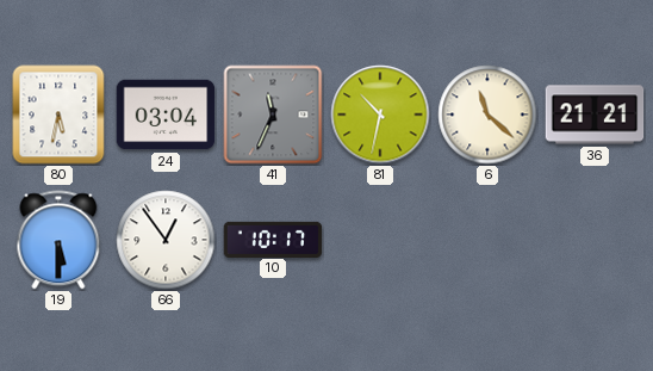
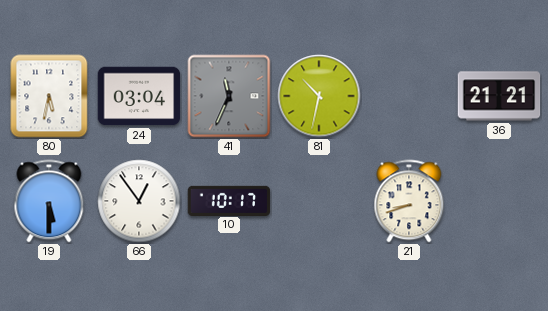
6: 11:22 -> none (487, 115)
21: none -> 8:42 (409, 201)
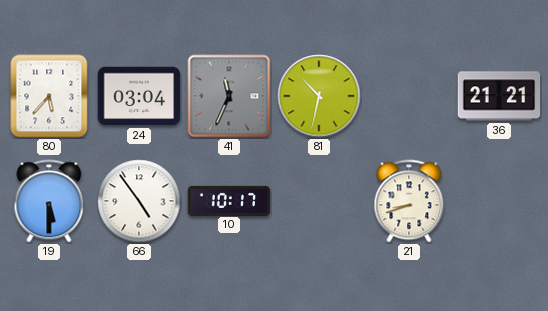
80: 5:32 -> 5:37 (49, 96)
66: 12:54 -> 4:54 (139, 201)
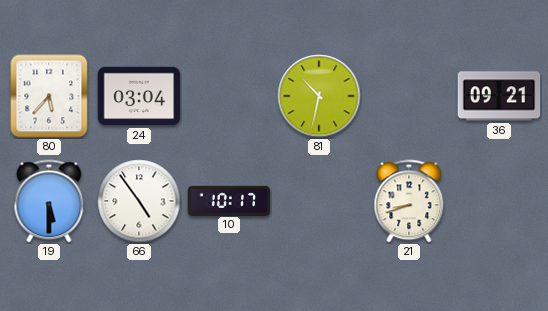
41: 11:34 -> none (229, 96)
36: 21:21 -> 09:21 (499, 96)
